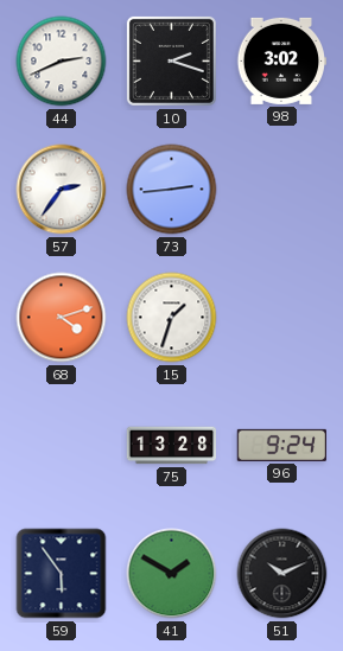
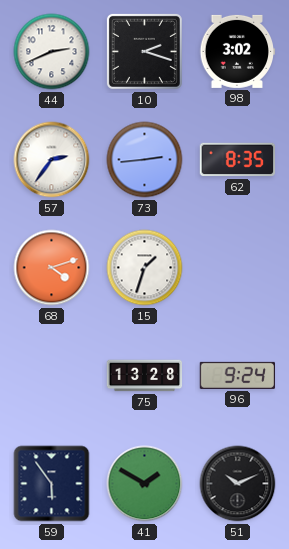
62: none -> 8:35 (238, 160)
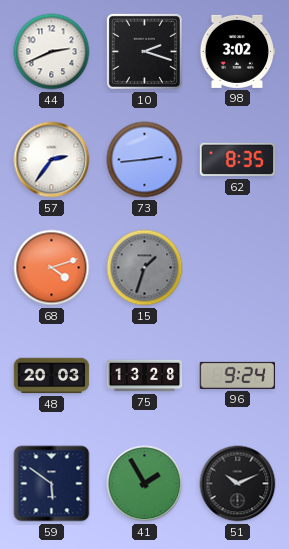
15 dial: white -> grey (145, 268)
48: none -> 20:03 (52, 376)
59: 5:54 -> 5:51 (52, 484)
41: 1:50 -> 1:55 (145, 484)
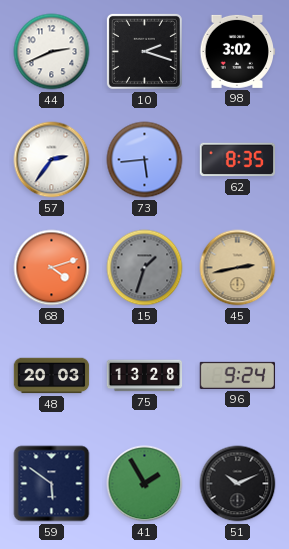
73: 2:44 -> 5:44 (145, 160)
45: none -> 2:43 (238, 268)
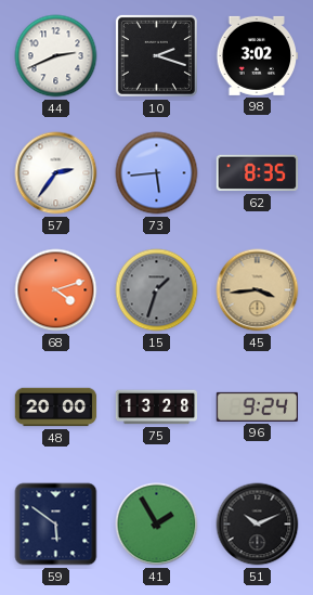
45: 2:43 -> 3:44 (258, 290)
48: 20:03 -> 20:00 (56, 408)
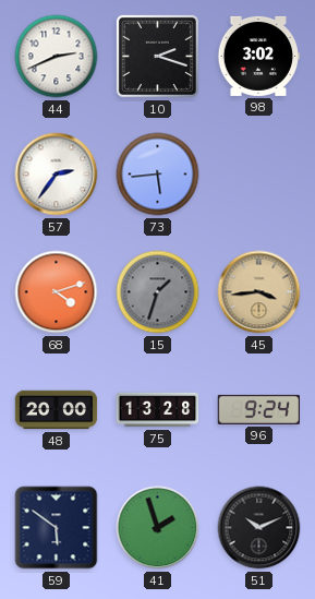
62: 8:35 -> none (258, 173)
41: 1:55 -> 1:57 (158, 528)
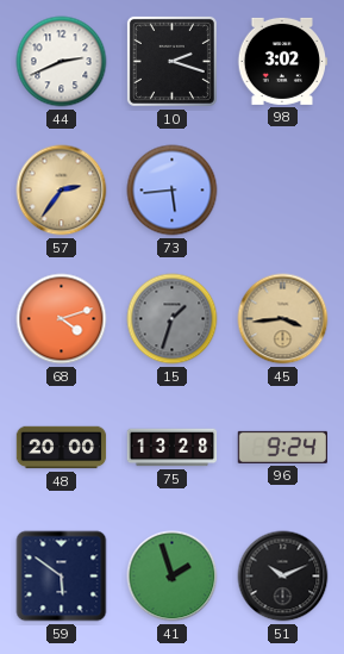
57 dial: white -> champagne (62, 191)
